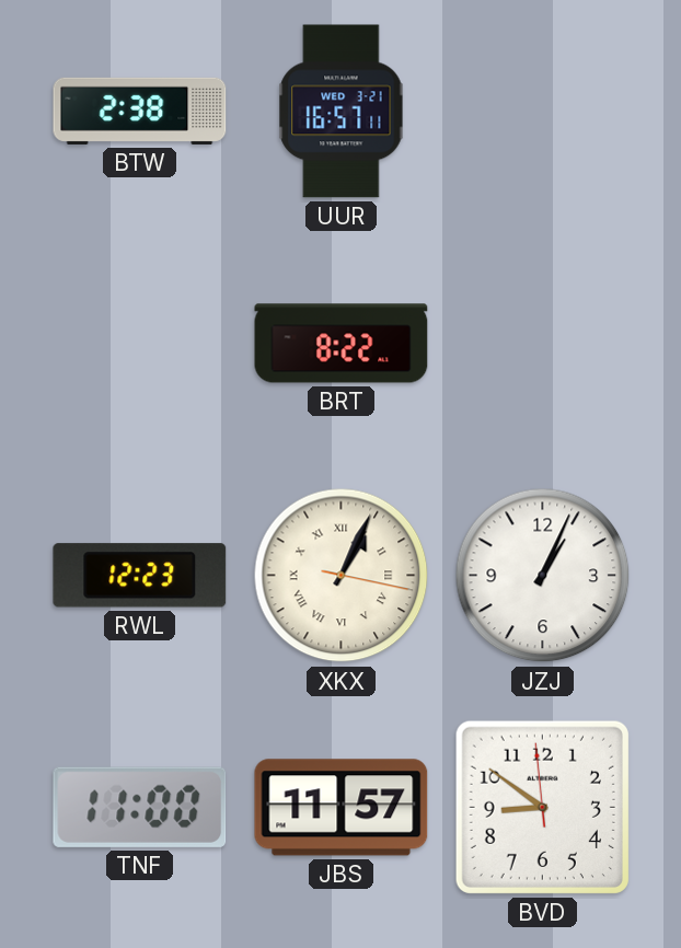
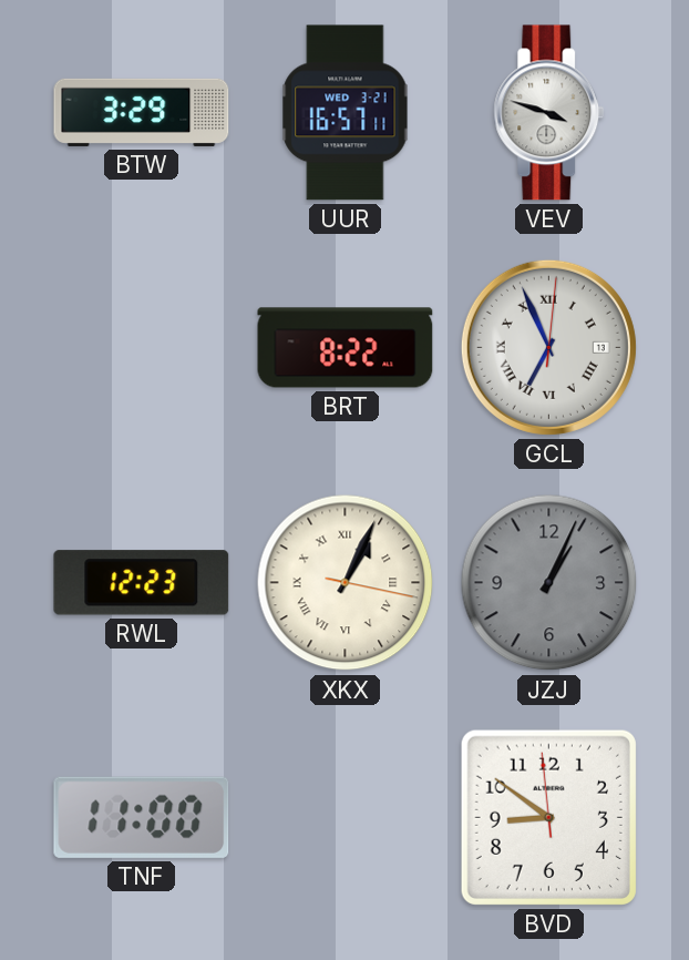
BTW: 2:38 -> 3:29 (142, 112)
VEV: none -> 3:48 (549, 113)
GCL: none -> 6:56 (548, 347)
JZJ dial: white -> grey (549, 583)
JBS: 11:57 -> none (342, 808)
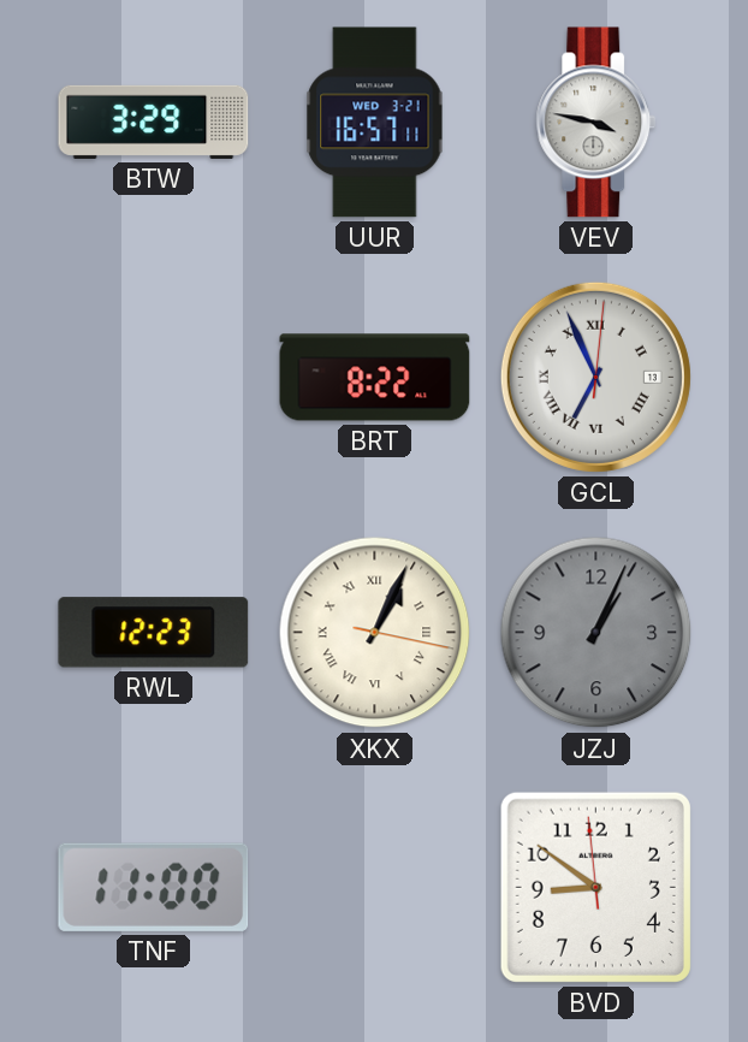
VEV: 3:48 -> 3:47 (596, 123)
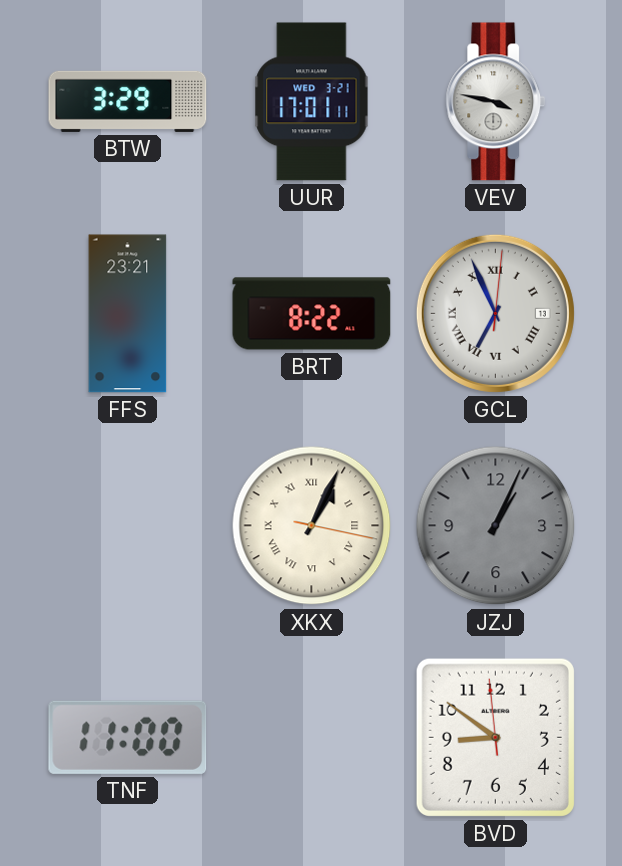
UUR: 16:57 -> 17:01 (312, 102)
FFS: none -> 23:21 (128, 314)
RWL: 12:23 -> none (154, 633)
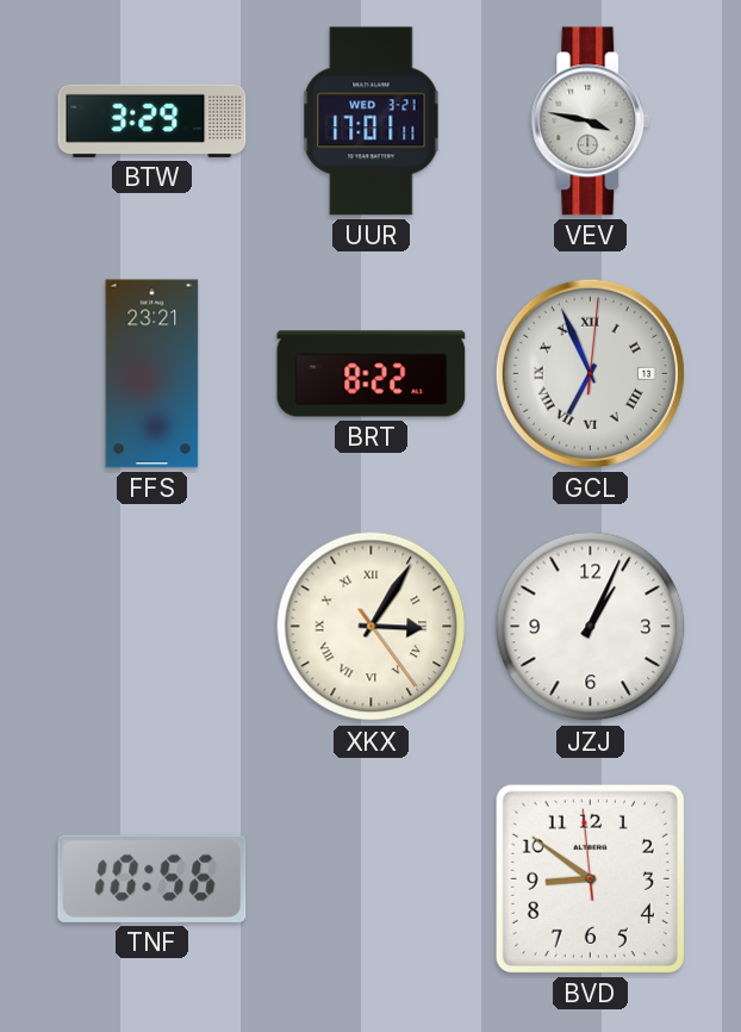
XKX: 1:04 -> 3:05 (372, 627)
JZJ dial: grey -> white (591, 627)
TNF: 11:00 -> 10:56 (152, 878)
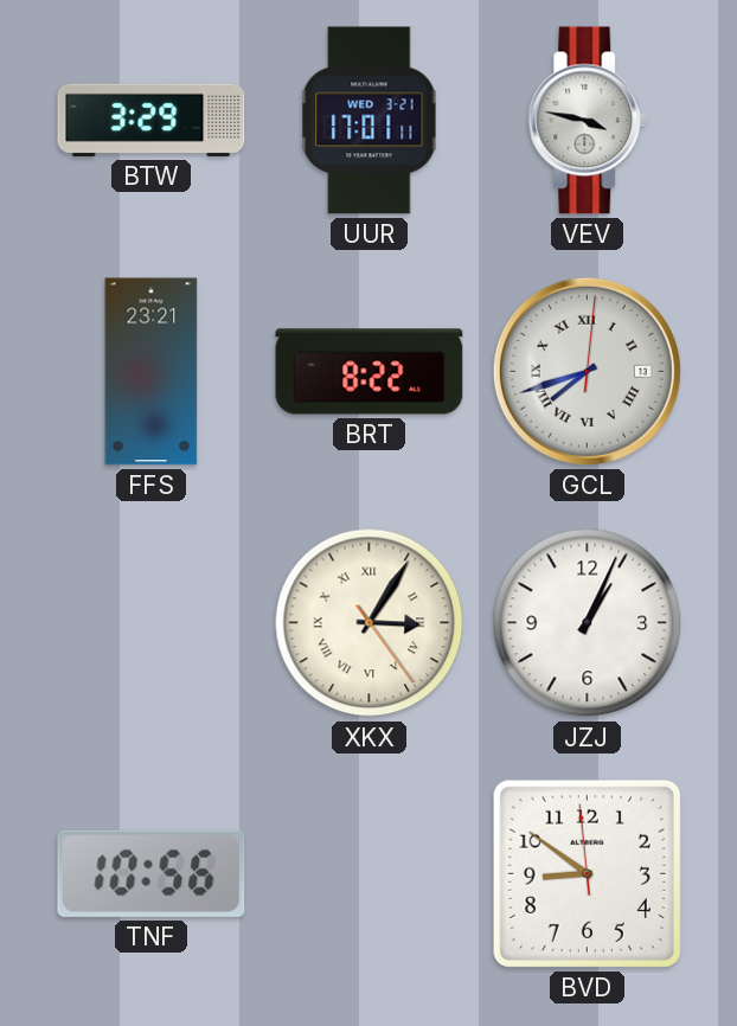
GCL: 6:56 -> 7:42 (587, 371)
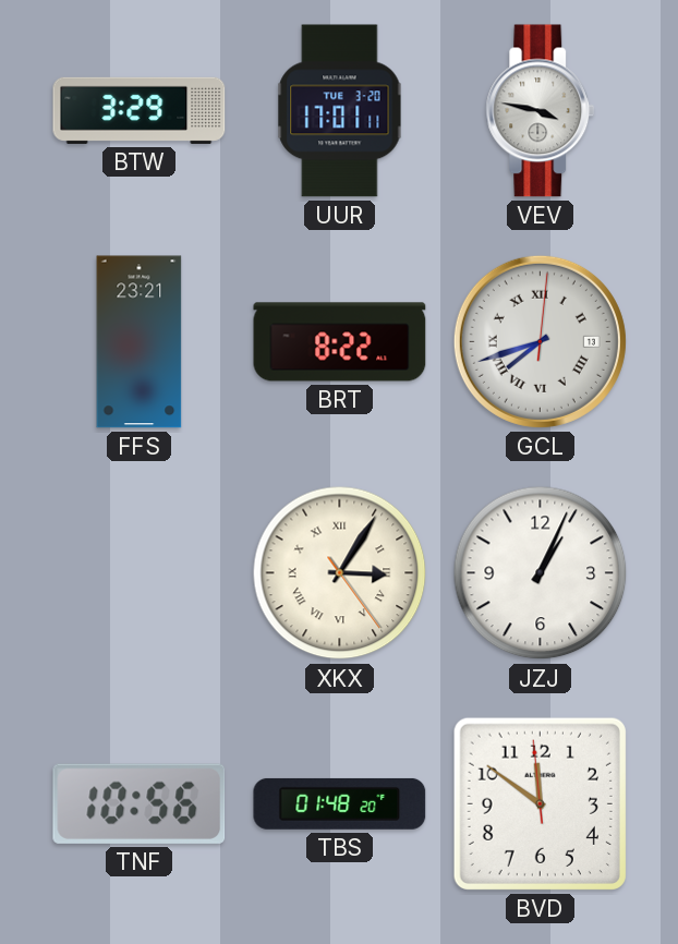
UUR date: WED 3-21 -> TUE 3-20 (340, 111)
TBS: none -> 01:48 (340, 803)
BVD: 8:50 -> 11:50 (540, 803)
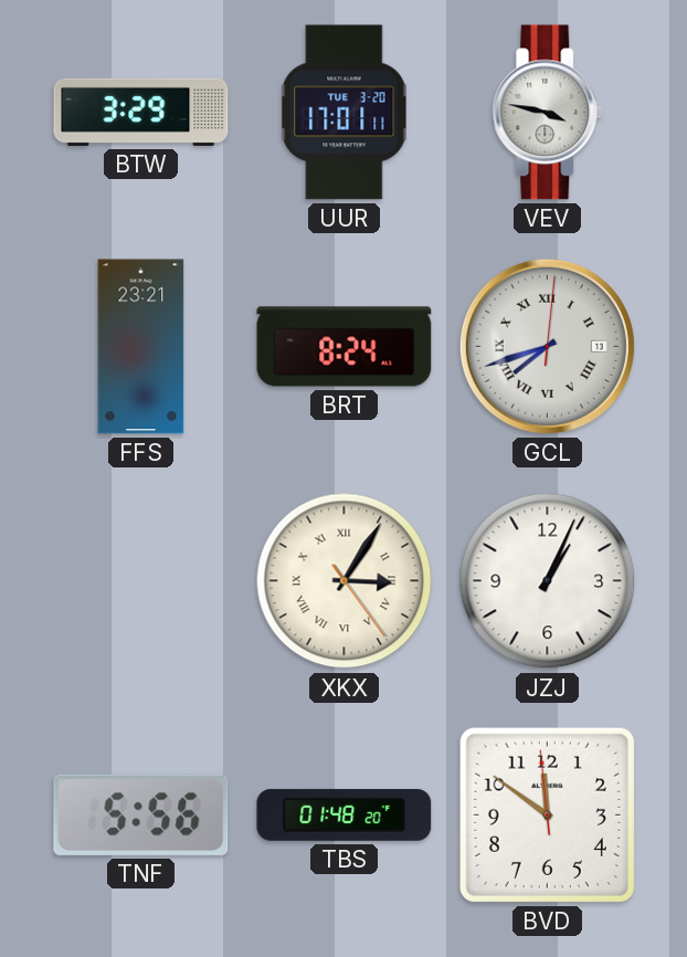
BRT: 8:22 -> 8:24 (345, 347)
TNF: 10:56 -> 5:56 (141, 814)
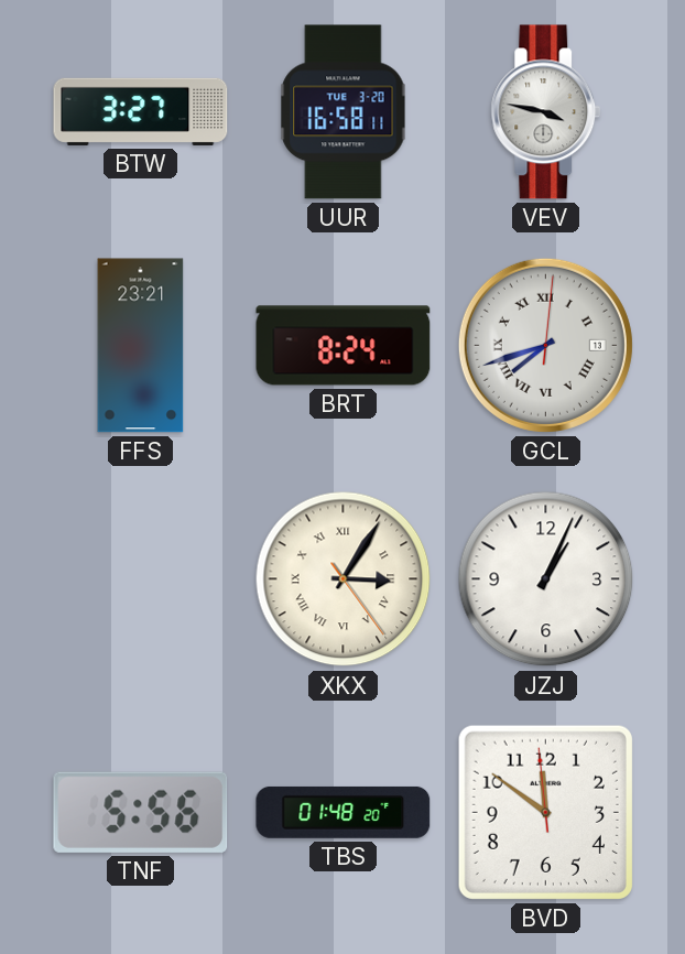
BTW: 3:29 -> 3:27 (141, 111)
UUR: 17:01 -> 16:58 (344, 112)
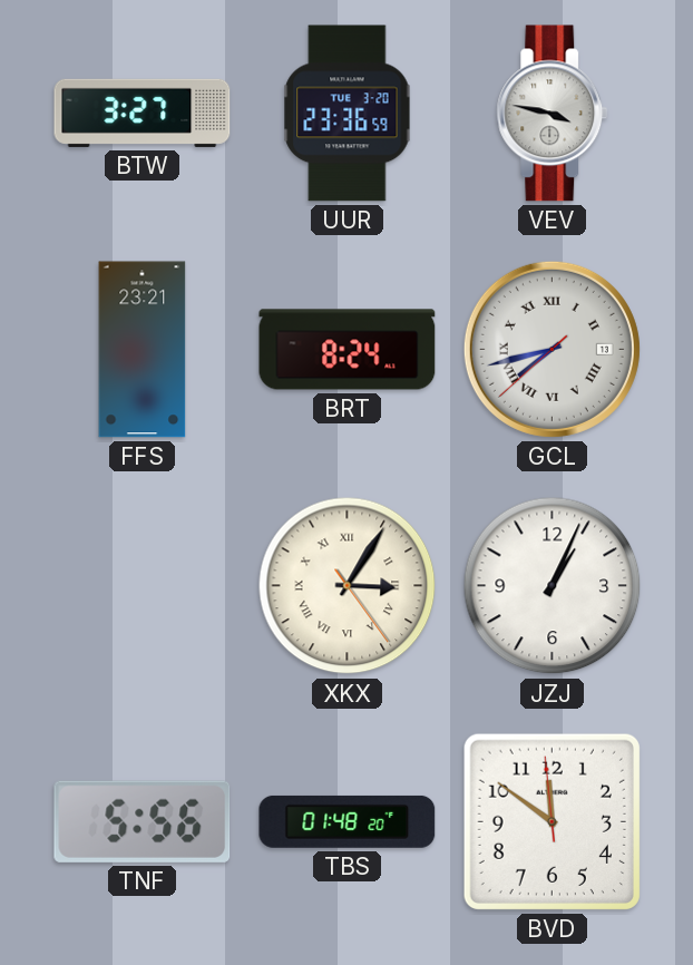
UUR: 16:58 -> 23:36 (348, 114)
GCL: 7:42:01 -> 7:42:38 (552, 349)
